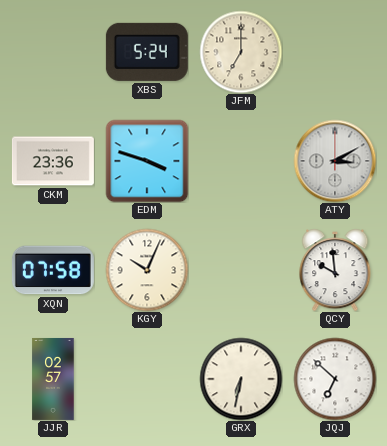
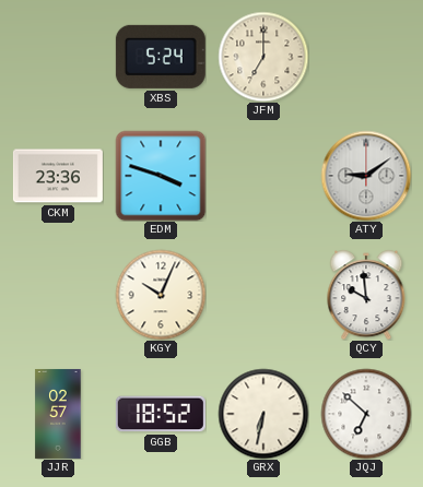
ATY: 3:10 -> 9:09 (366, 176)
XQN: 07:58 -> none (53, 270)
GGB: none -> 18:52 (161, 414)
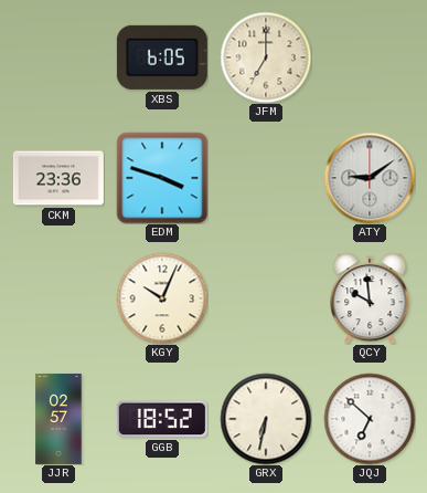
XBS: 5:24 -> 6:05 (162, 57)
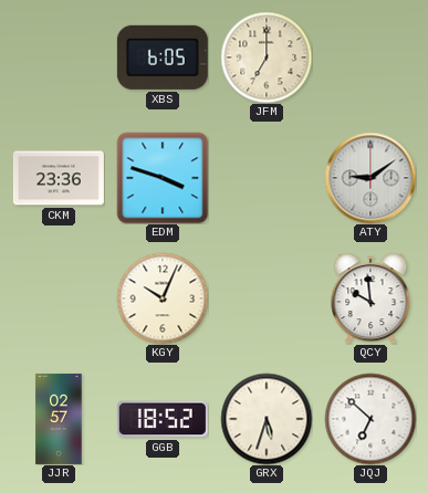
GRX: 6:32 -> 5:33 (267, 419)
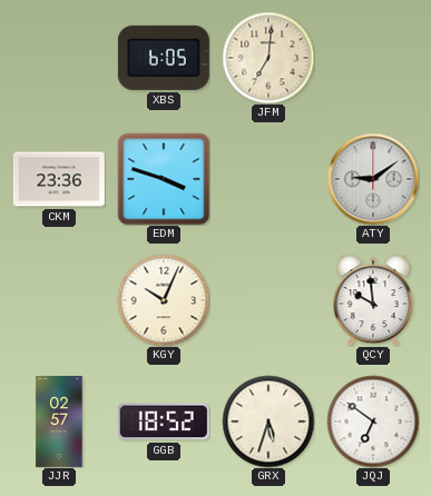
JFM: 7:00 -> 7:01 (268, 58)
JQJ: 6:52 -> 6:51 (373, 421)
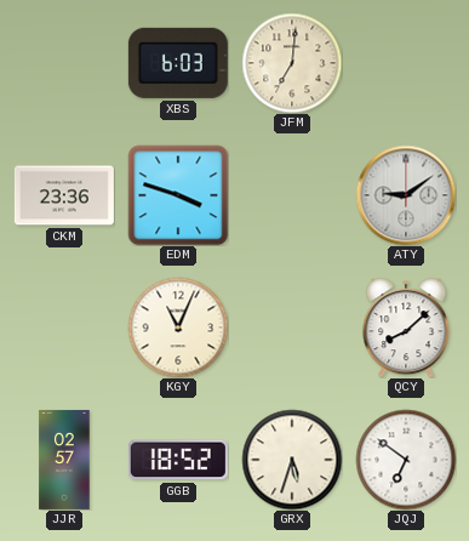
XBS: 6:05 -> 6:03 (178, 63)
KGY: 10:04 -> 11:04 (178, 328)
QCY: 9:59 -> 8:08 (406, 328)
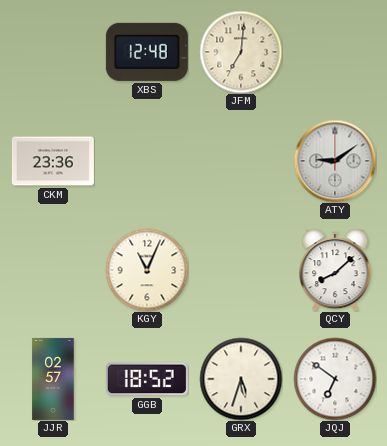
XBS: 6:03 -> 12:48 (147, 52)
EDM: 3:48 -> none (178, 195)
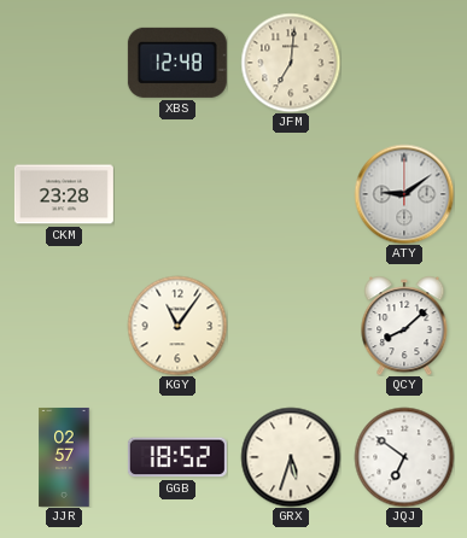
CKM: 23:36 -> 23:28 (64, 194)
KGY: 11:04 -> 11:06 (177, 326)
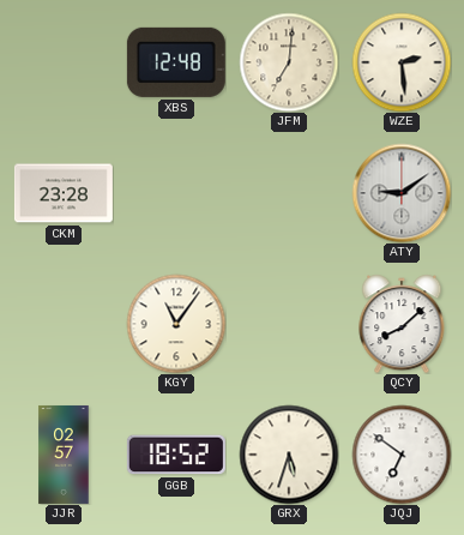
WZE: none -> 2:29 (402, 62)
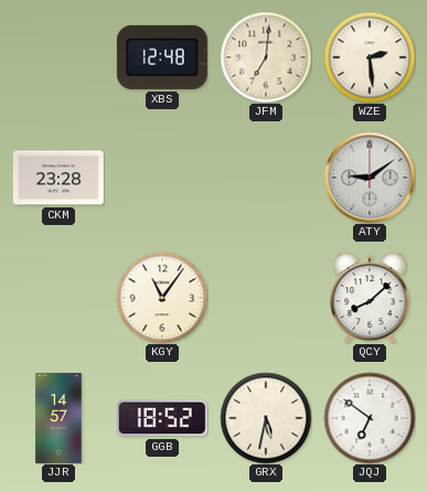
JJR: 02:57 -> 14:57 (58, 418)
GRX: 5:33 -> 5:32 (266, 418)
